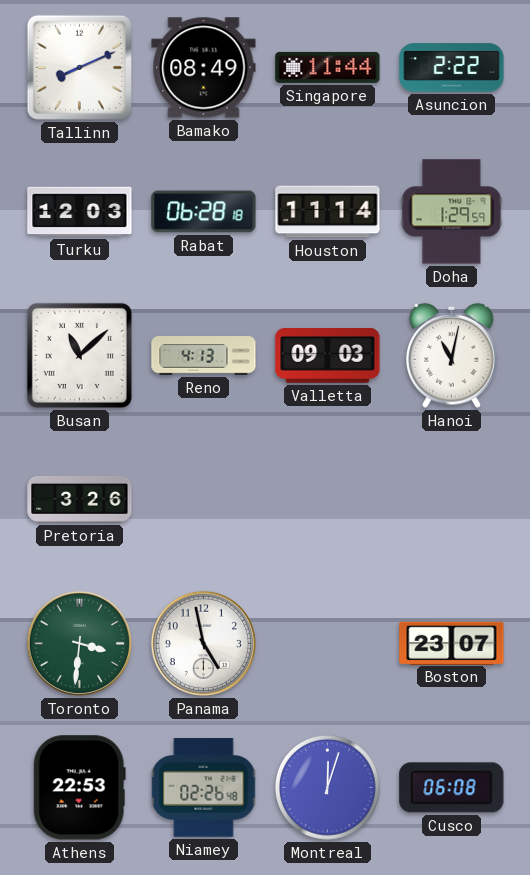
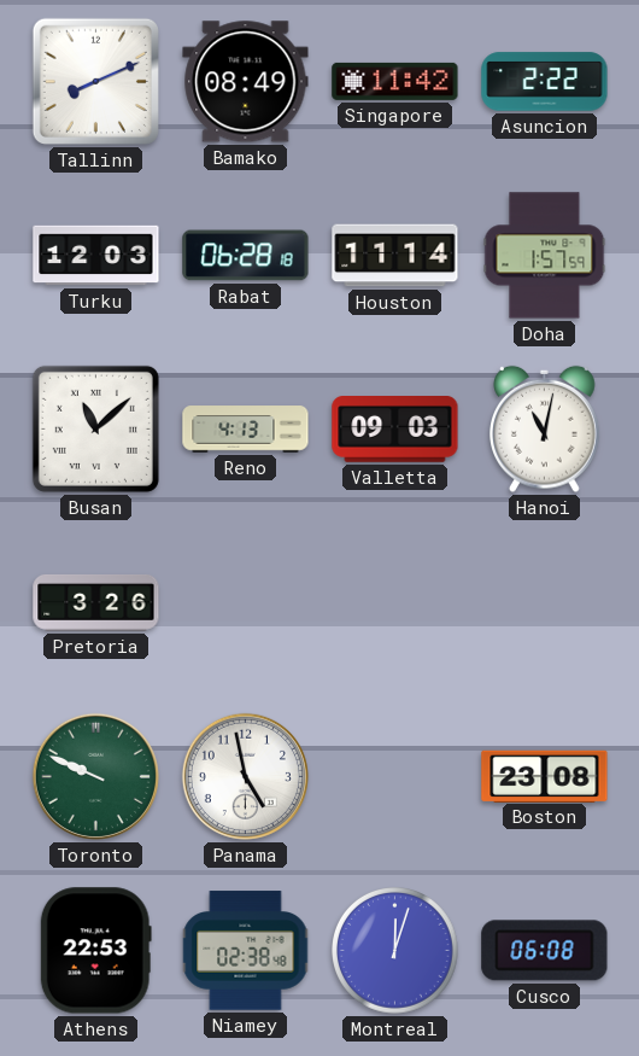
Singapore: 11:44 -> 11:42 (395, 81)
Doha: 1:29 -> 1:57 (545, 256)
Toronto: 3:31 -> 9:49 (95, 776)
Boston: 23:07 -> 23:08 (545, 776)
Niamey: 02:26 -> 02:38 (246, 951)
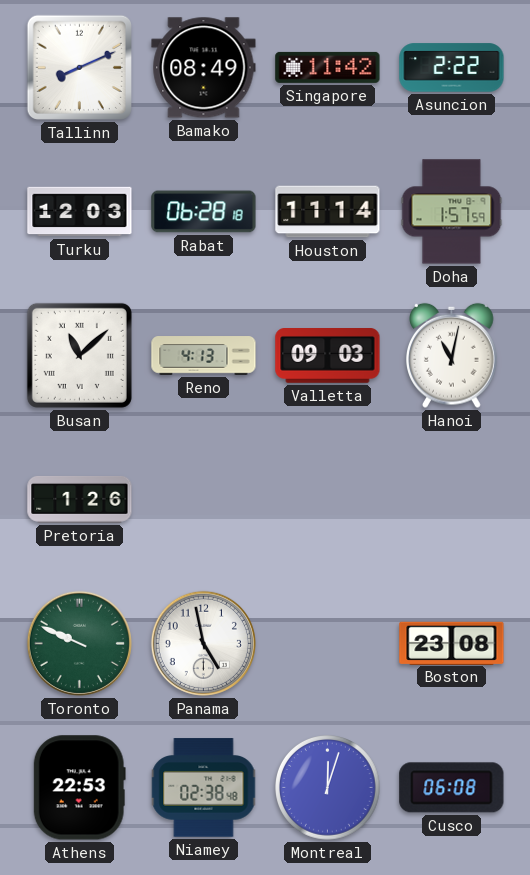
Pretoria: 3:26 -> 1:26 (80, 499)
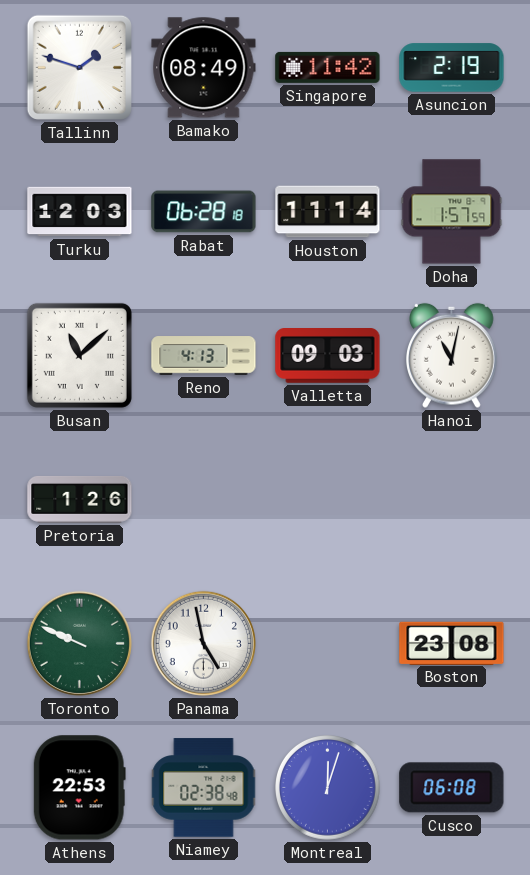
Tallinn: 8:11 -> 1:48 (79, 67)
Asuncion: 2:22 -> 2:19 (452, 68)
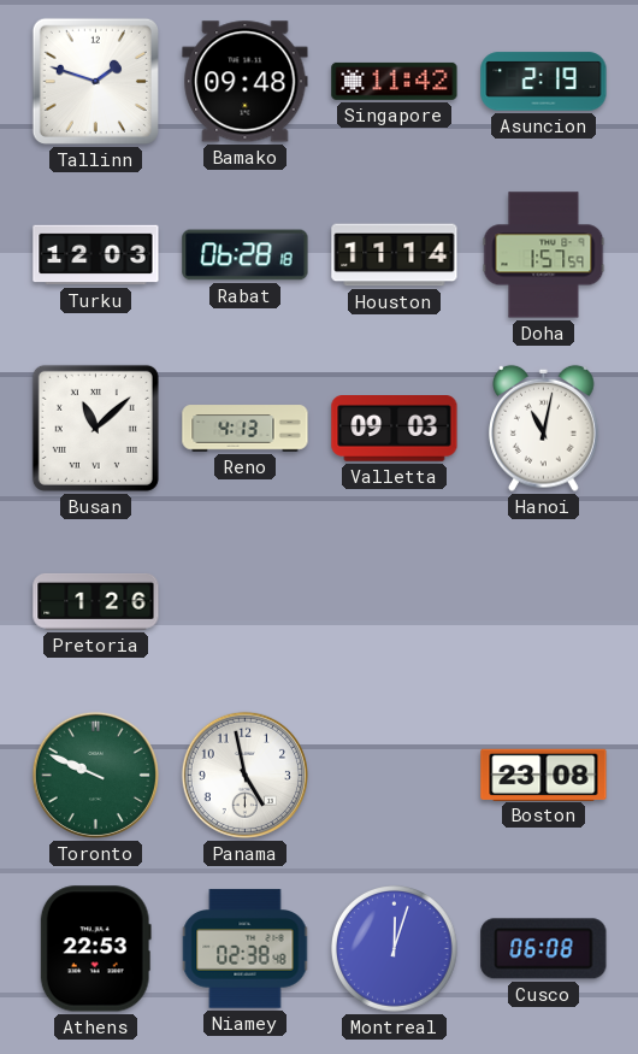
Bamako: 08:49 -> 09:48 (246, 82)
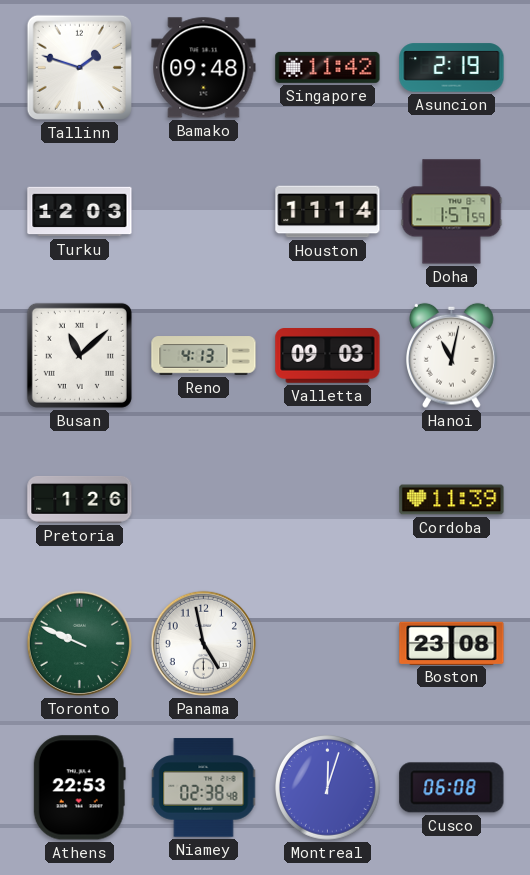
Rabat: 06:28 -> none (246, 255)
Cordoba: none -> 11:39 (452, 500)
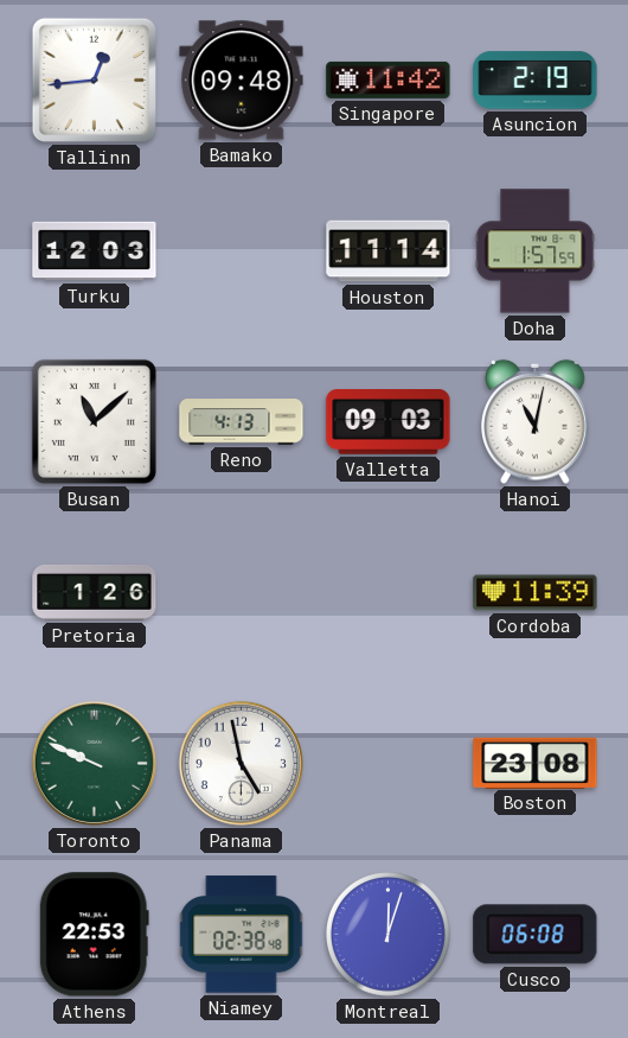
Tallinn: 1:48 -> 12:44 (94, 79)
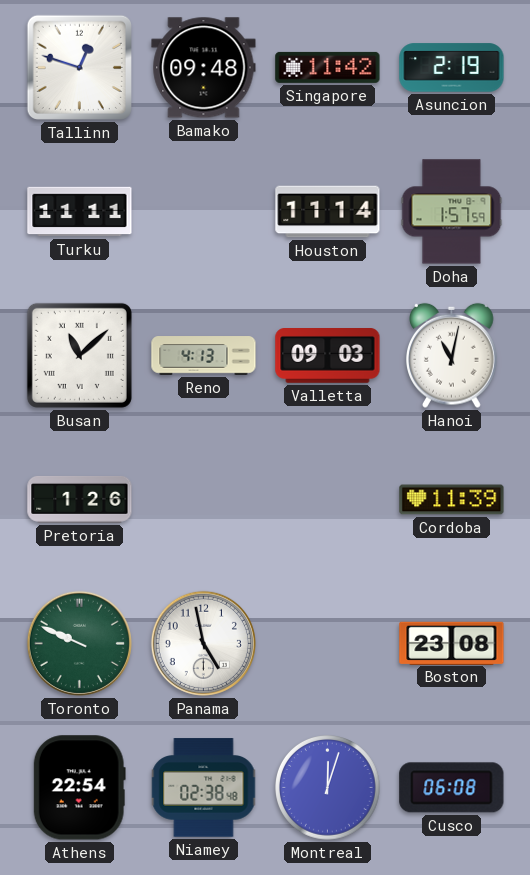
Tallinn: 12:44 -> 12:48 (79, 67)
Turku: 12:03 -> 11:11 (80, 212)
Athens: 22:53 -> 22:54 (79, 788)
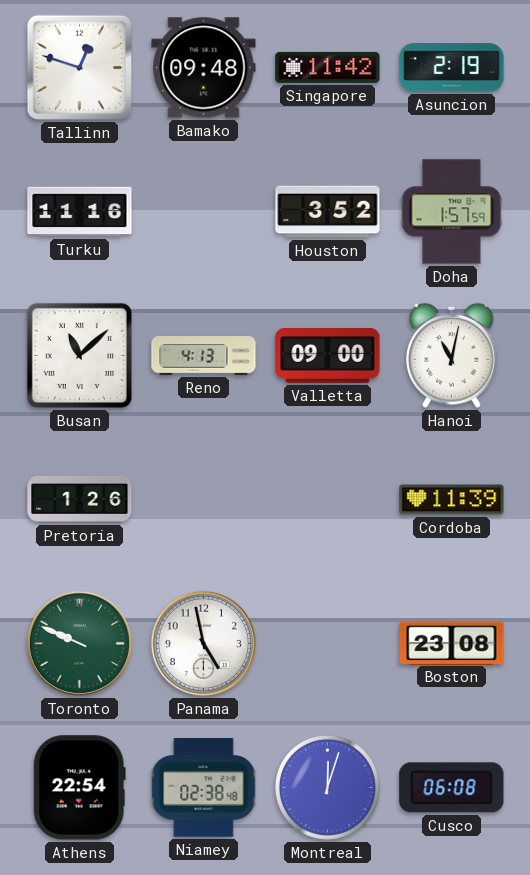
Turku: 11:11 -> 11:16 (80, 212)
Houston: 11:14 -> 3:52 (328, 212)
Valletta: 09:03 -> 09:00 (328, 356)
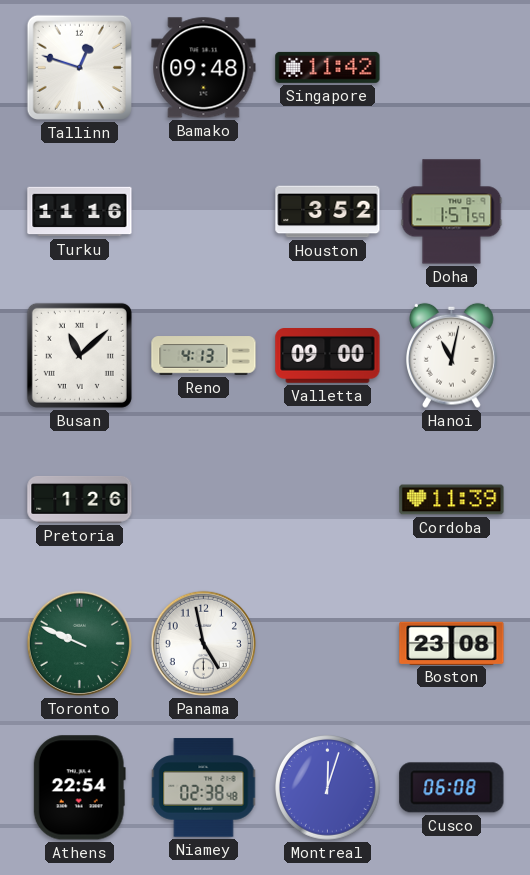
Asuncion: 2:19 -> none (452, 68)
